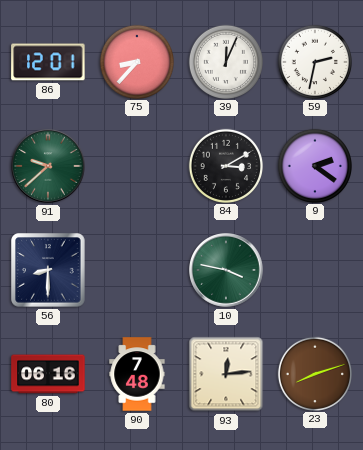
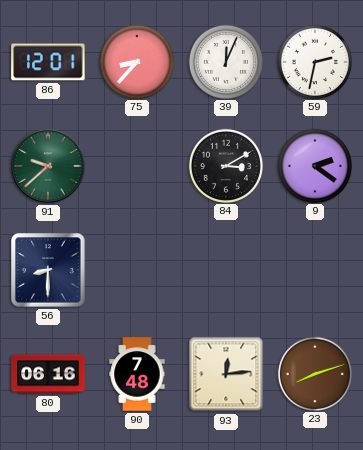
10: 3:47 -> none (226, 270)
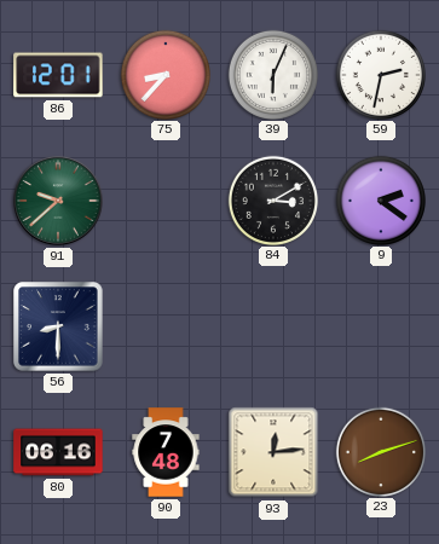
39: 12:04 -> 6:04 (272, 74)
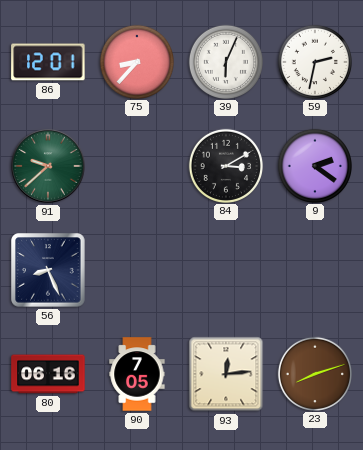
56: 8:30 -> 8:26 (48, 270)
90: 7:48 -> 7:05 (137, 374)
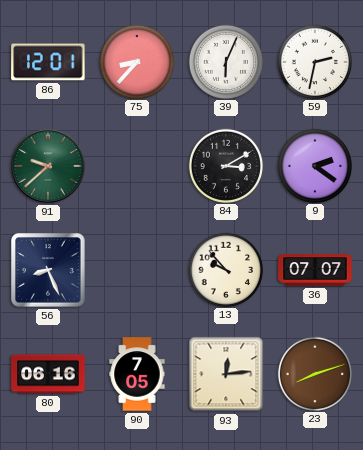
13: none -> 9:53 (225, 269)
36: none -> 07:07 (315, 270)
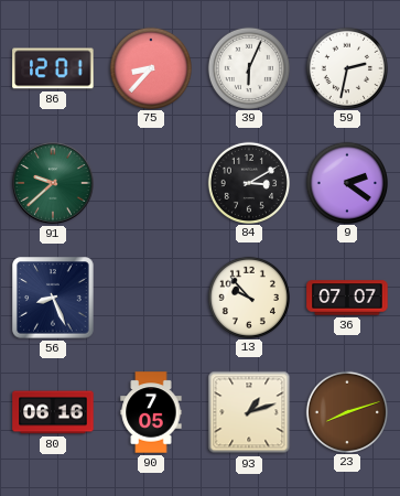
93: 12:14 -> 1:12 (249, 412)
